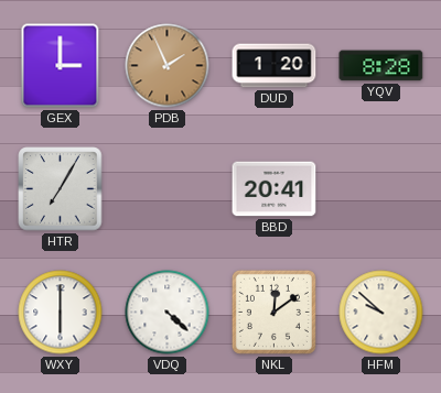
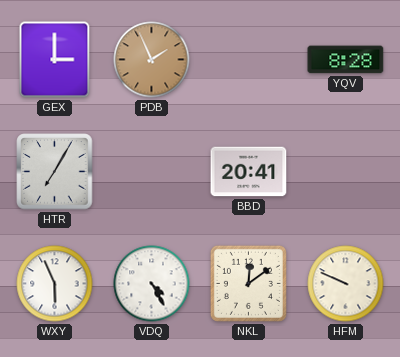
DUD: 1:20 -> none (275, 66)
WXY: 6:00 -> 5:56 (55, 284)
VDQ: 4:22 -> 4:25 (152, 284)
HFM: 9:52 -> 9:49 (346, 284)
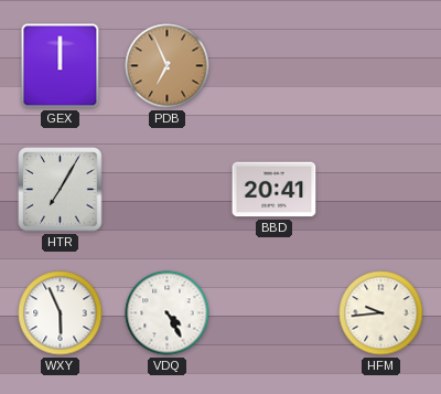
GEX: 3:00 -> 12:00 (61, 66)
PDB: 1:56 -> 6:56 (168, 66)
YQV: 8:28 -> none (346, 60)
NKL: 12:09 -> none (248, 283)
HFM: 9:49 -> 9:44 (381, 313)
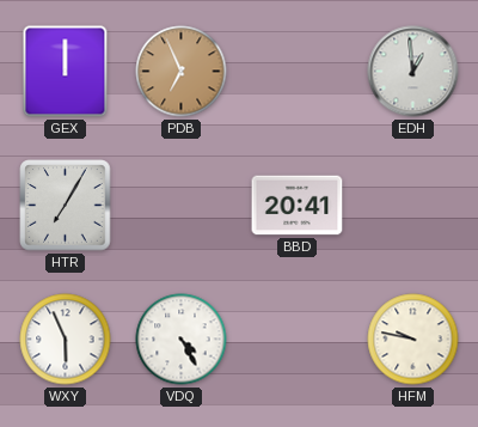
EDH: none -> 12:59 (413, 72)
HFM: 9:44 -> 9:47 (413, 340)
